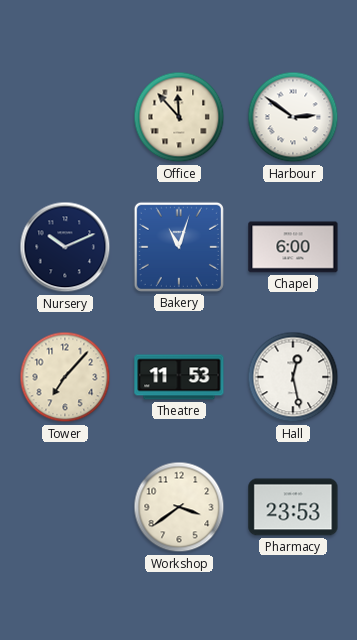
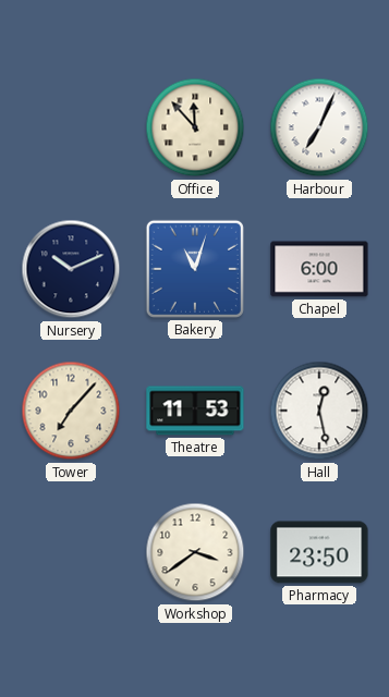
Harbour: 2:51 -> 7:04 (319, 127)
Pharmacy: 23:53 -> 23:50 (319, 552)
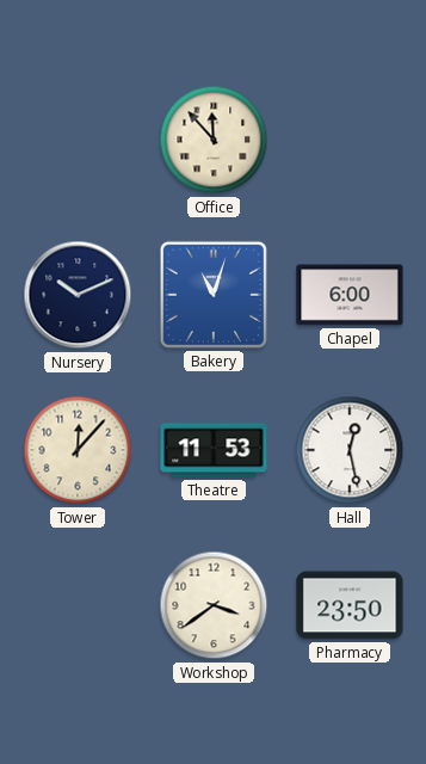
Harbour: 7:04 -> none (319, 127)
Tower: 7:07 -> 12:07 (78, 450)
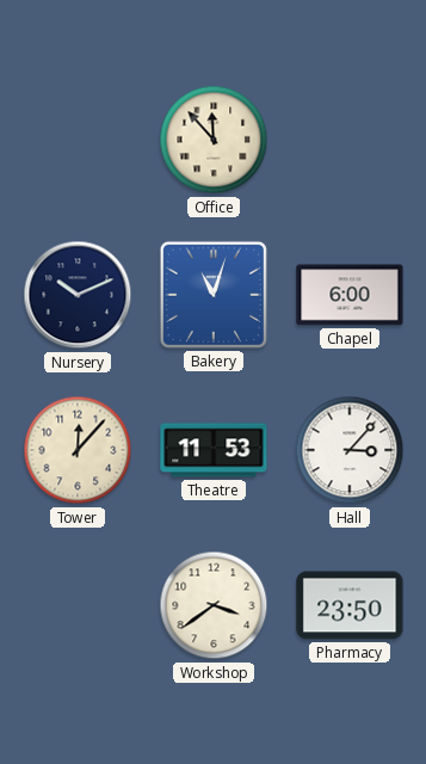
Hall: 12:28 -> 3:07 (350, 450)
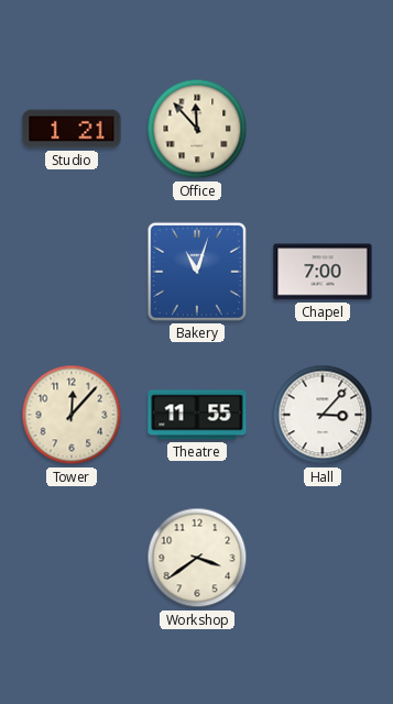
Studio: none -> 1:21 (72, 129)
Nursery: 10:11 -> none (78, 295)
Chapel: 6:00 -> 7:00 (323, 272)
Theatre: 11:53 -> 11:55 (197, 415)
Pharmacy: 23:50 -> none (350, 605)
